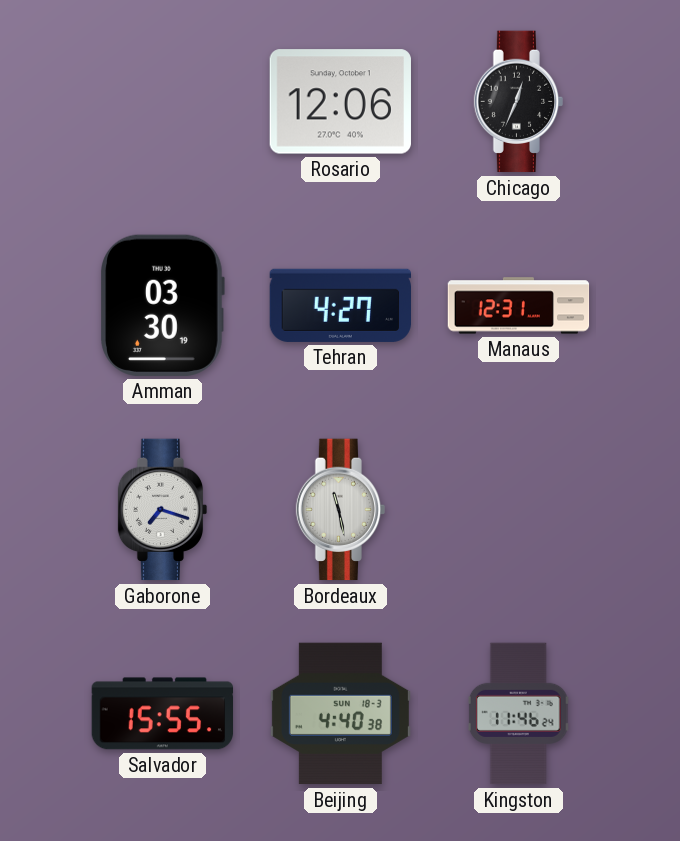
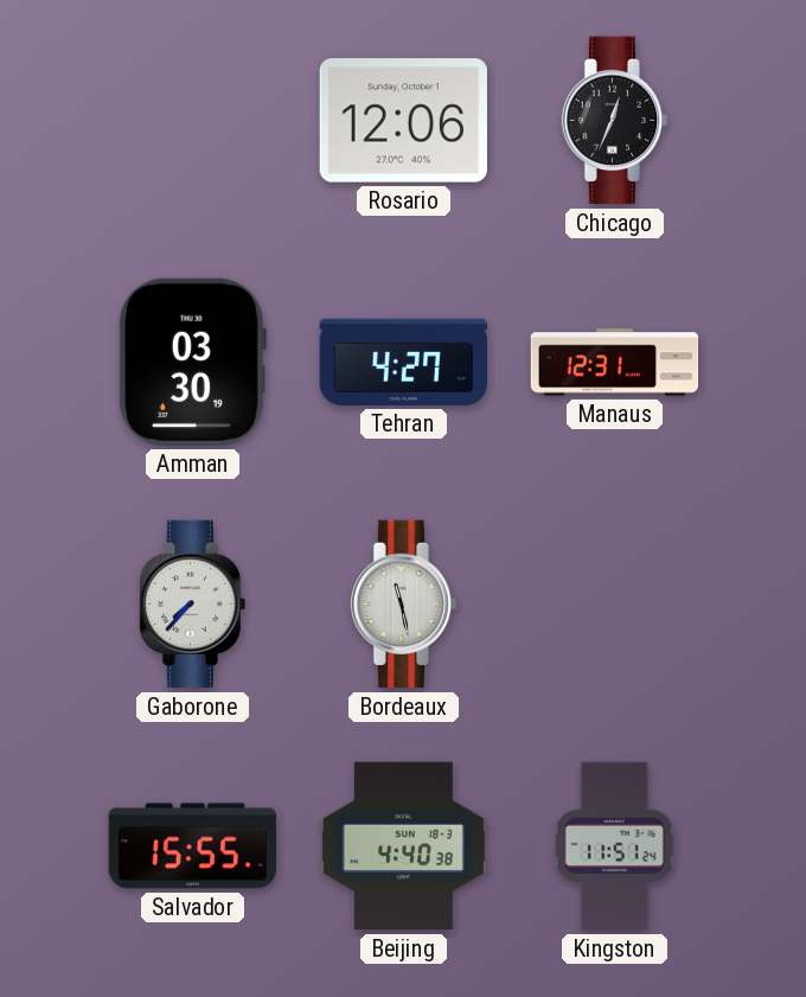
Gaborone: 7:18 -> 7:37 (193, 605)
Kingston: 11:46 -> 11:51 (614, 846)
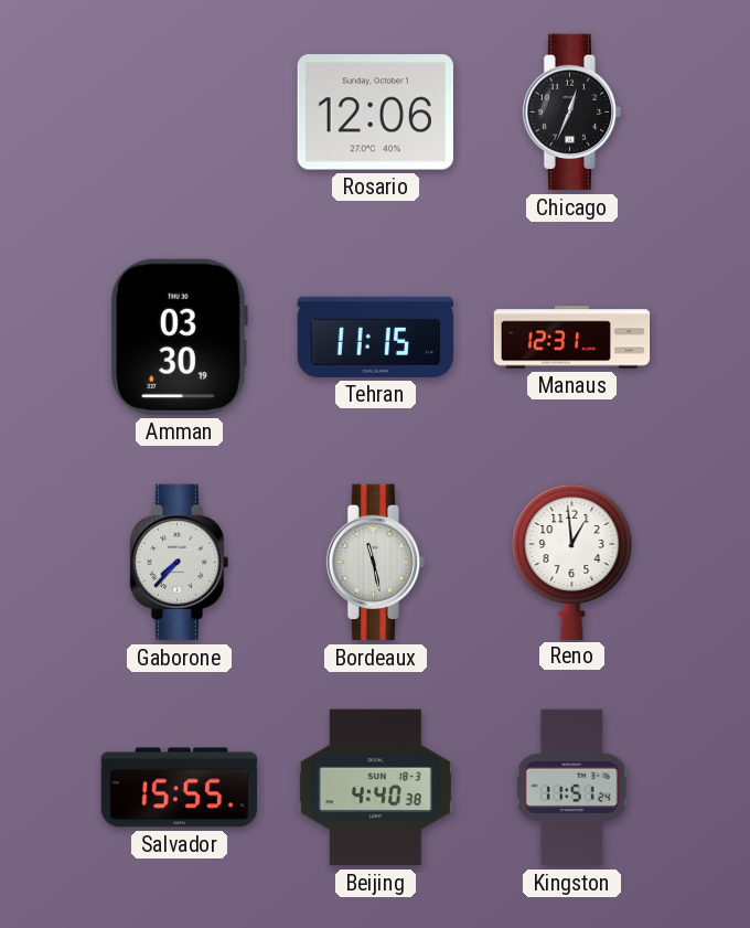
Tehran: 4:27 -> 11:15 (375, 337)
Reno: none -> 12:59 (572, 561)
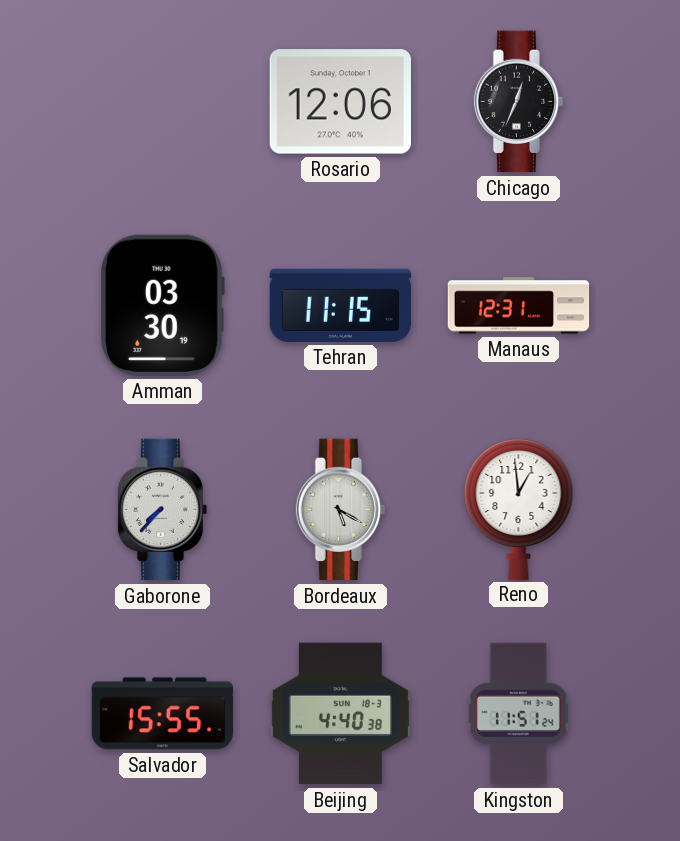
Bordeaux: 11:28 -> 5:20 (341, 510)
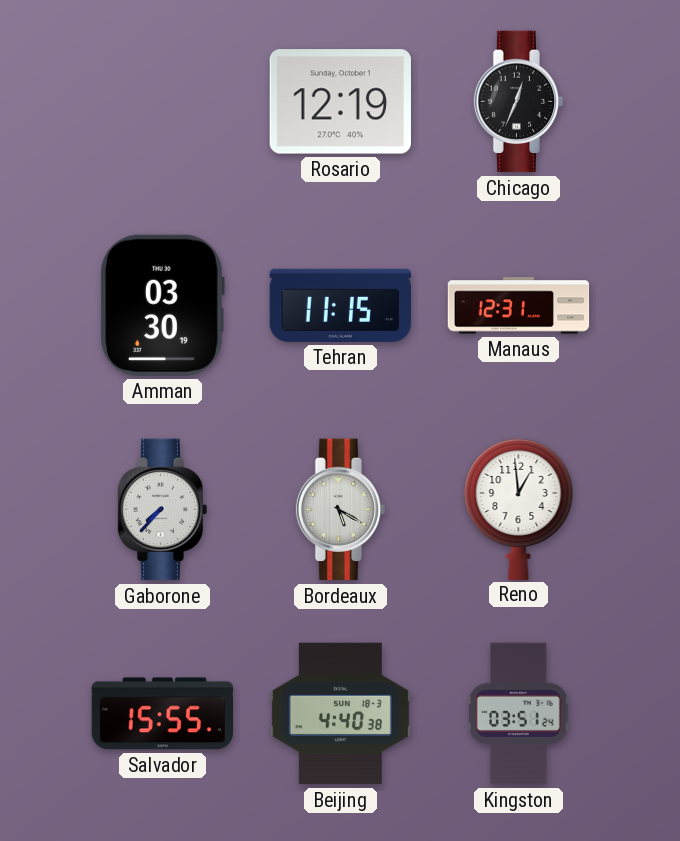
Rosario: 12:06 -> 12:19 (340, 102)
Kingston: 11:51 -> 03:51 (518, 714)
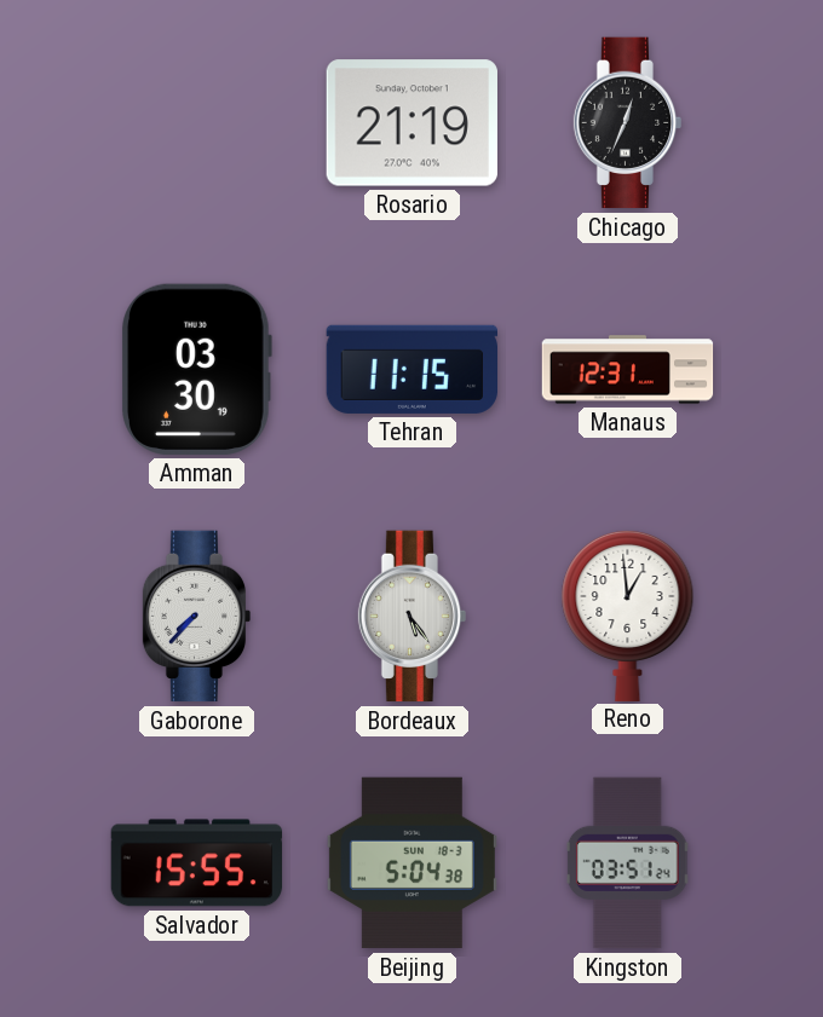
Rosario: 12:19 -> 21:19 (411, 123)
Bordeaux: 5:20 -> 5:24 (413, 617)
Beijing: 4:40 -> 5:04 (411, 863)
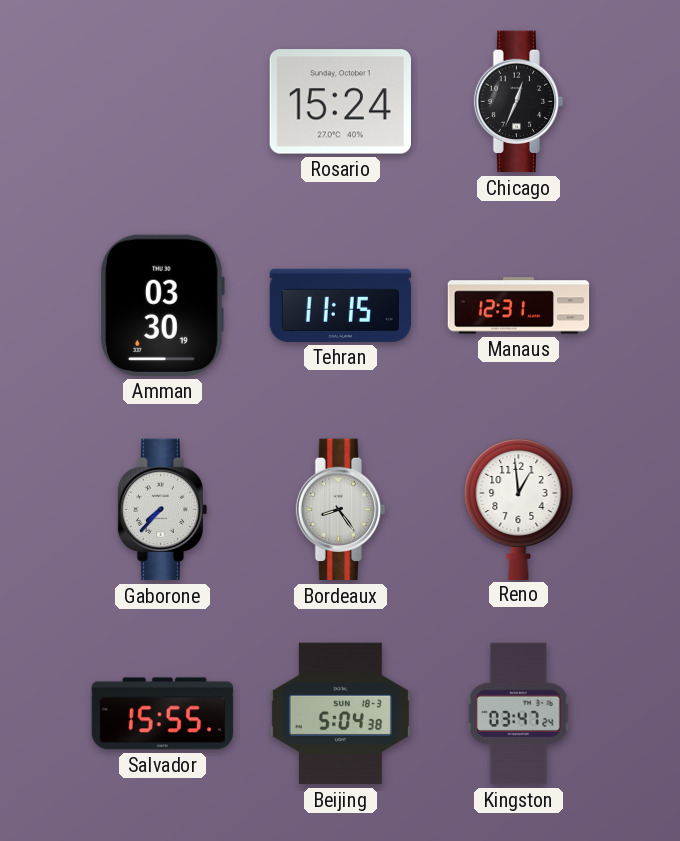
Rosario: 21:19 -> 15:24 (340, 102)
Bordeaux: 5:24 -> 8:24 (341, 510)
Kingston: 03:51 -> 03:47 (518, 714)
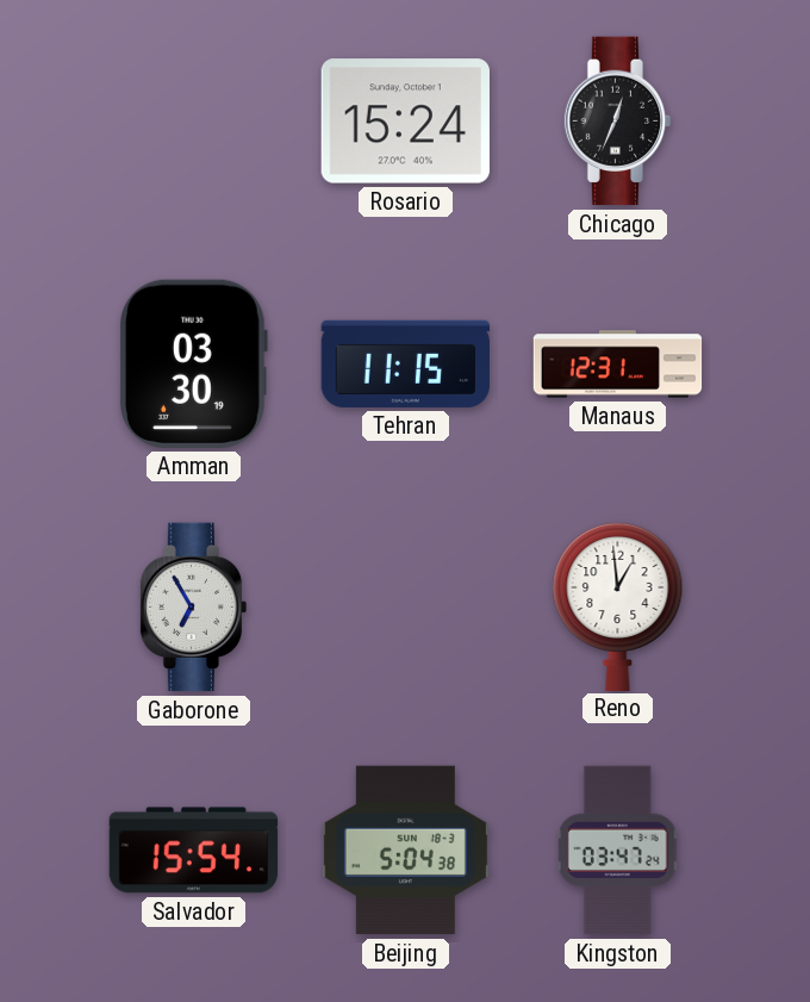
Gaborone: 7:37 -> 6:55 (194, 608)
Bordeaux: 8:24 -> none (341, 510)
Salvador: 15:55 -> 15:54 (194, 851)
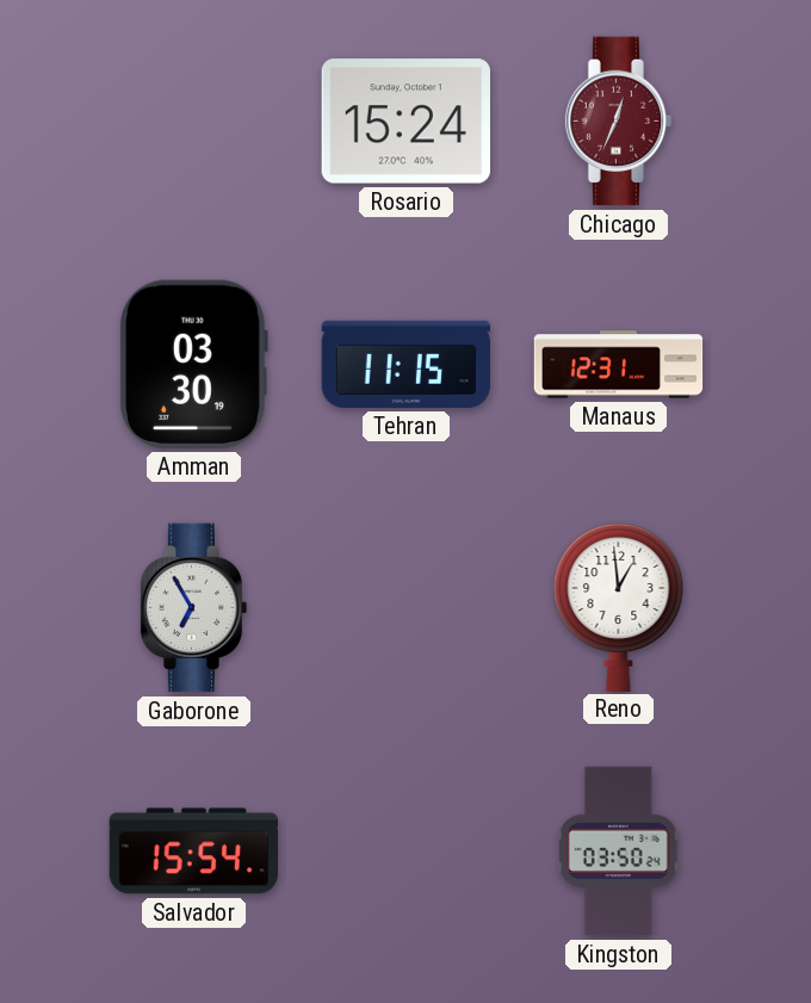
Chicago dial: black -> burgundy (619, 122)
Beijing: 5:04 -> none (405, 851)
Kingston: 03:47 -> 03:50 (618, 852)
